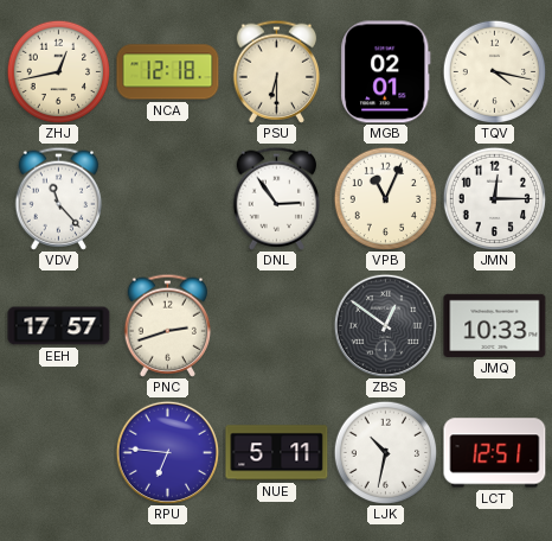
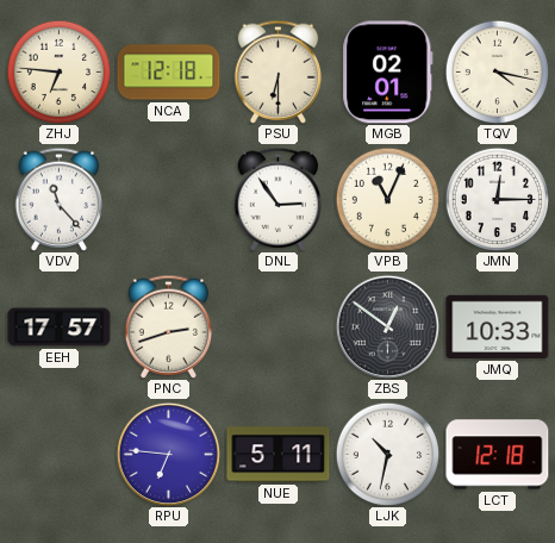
ZHJ: 12:43 -> 6:46 (58, 71)
LCT: 12:51 -> 12:18 (498, 455)
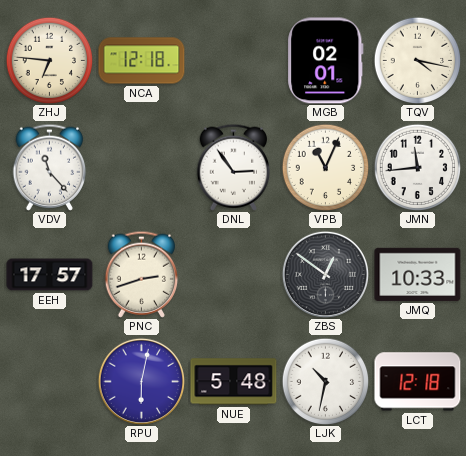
PSU: 6:30 -> none (279, 71)
JMN: 12:15 -> 11:44 (417, 167)
RPU: 6:46 -> 6:02 (141, 381)
NUE: 5:11 -> 5:48 (234, 382)
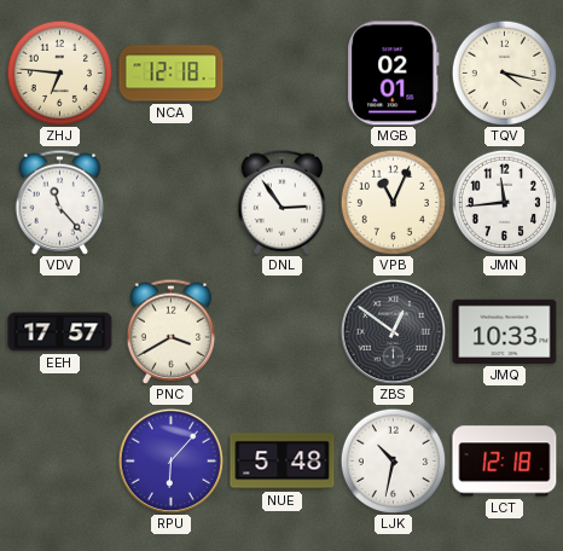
PNC: 2:42 -> 3:40 (172, 331)
RPU: 6:02 -> 6:07 (170, 460)
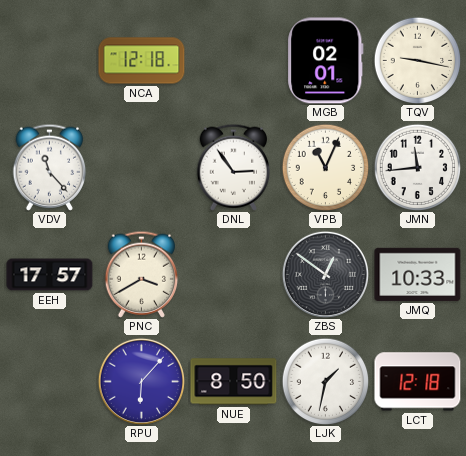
ZHJ: 6:46 -> none (59, 72)
TQV: 4:17 -> 9:17 (417, 60)
NUE: 5:48 -> 8:50 (234, 382)
LJK: 10:32 -> 1:32 (325, 381)
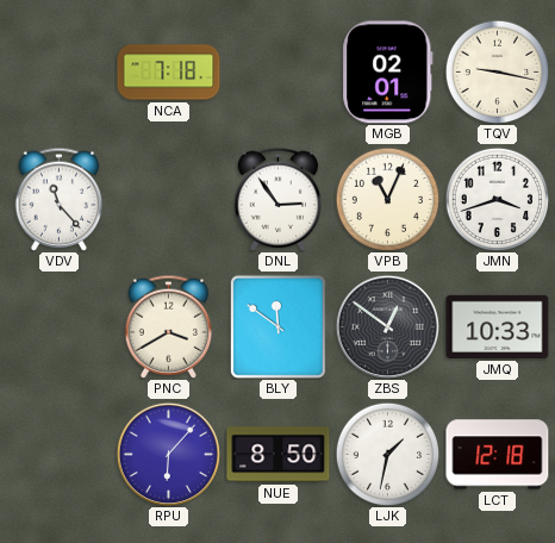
NCA: 12:18 -> 7:18 (169, 73)
JMN: 11:44 -> 3:42 (497, 199)
EEH: 17:57 -> none (50, 275)
BLY: none -> 11:51 (277, 326)
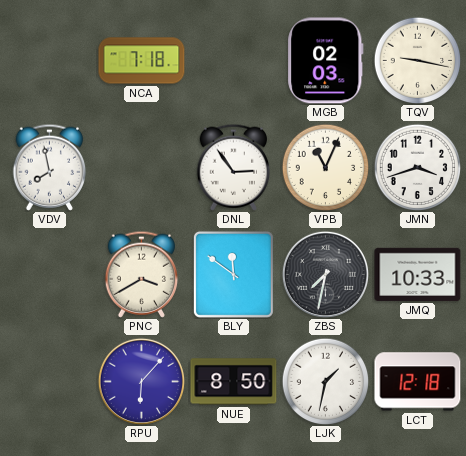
MGB: 02:01 -> 02:03 (326, 61)
VDV: 11:23 -> 7:58 (50, 167)
ZBS: 12:51 -> 7:32 (325, 274)
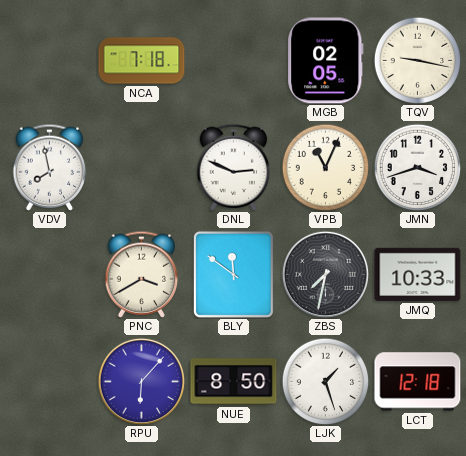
MGB: 02:03 -> 02:05 (326, 61)
DNL: 2:54 -> 2:49 (234, 167)
LJK: 1:32 -> 1:27 (325, 381)
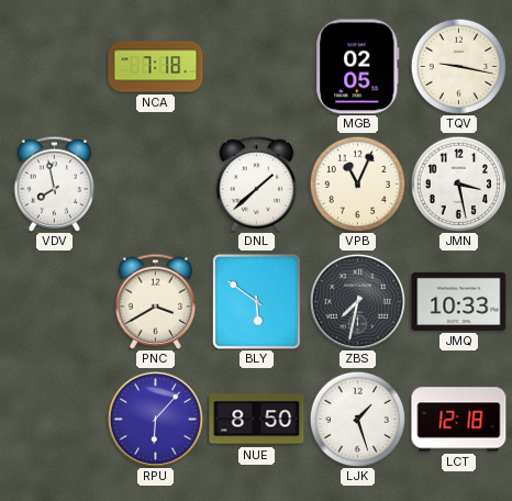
DNL: 2:49 -> 1:38 (257, 183)
JMN: 3:42 -> 3:28 (458, 183)
BLY: 11:51 -> 5:51 (256, 301)
